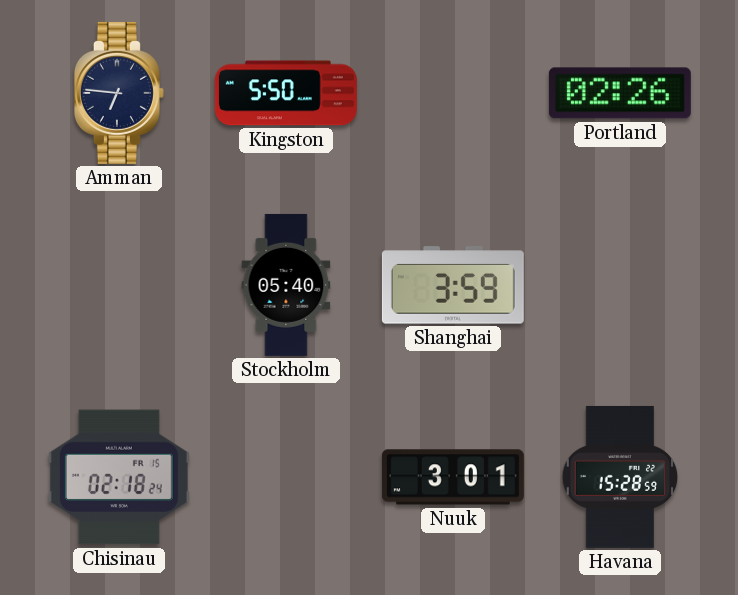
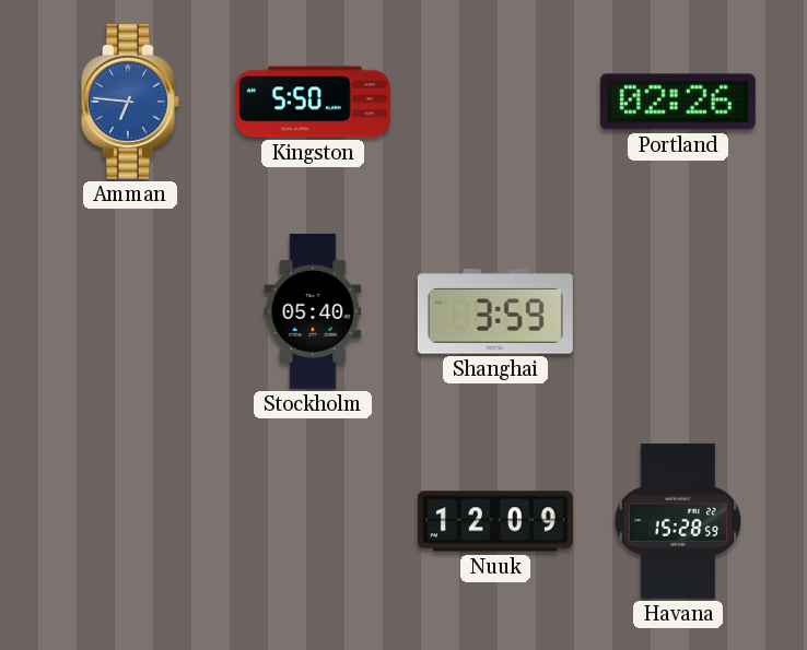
Amman dial: navy -> blue (130, 102)
Chisinau: 02:18 -> none (119, 477)
Nuuk: 3:01 -> 12:09 (495, 521)
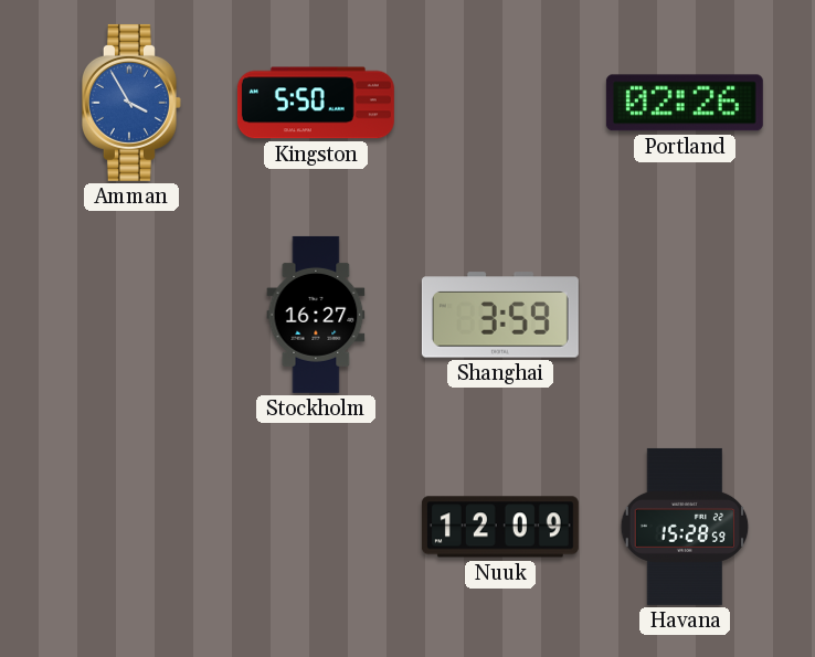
Amman: 6:46 -> 3:55 (131, 103)
Stockholm: 05:40 -> 16:27 (316, 315)
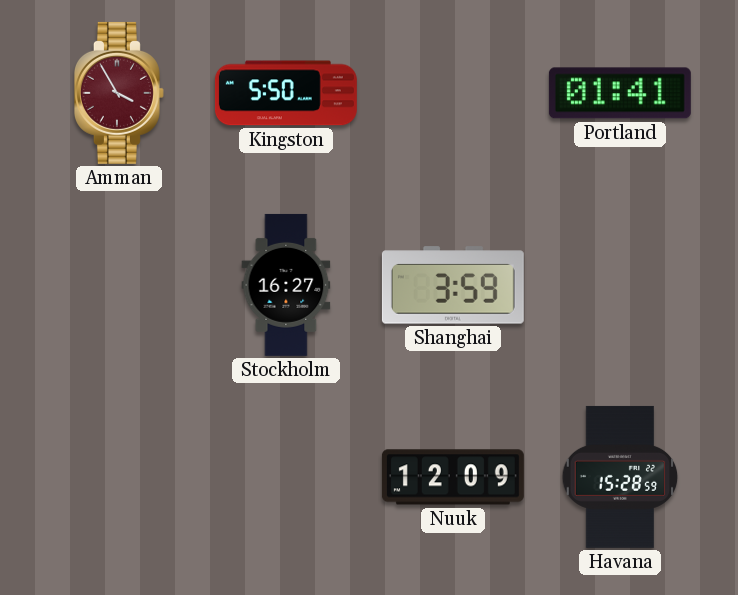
Amman dial: blue -> burgundy (119, 93)
Portland: 02:26 -> 01:41 (620, 93)
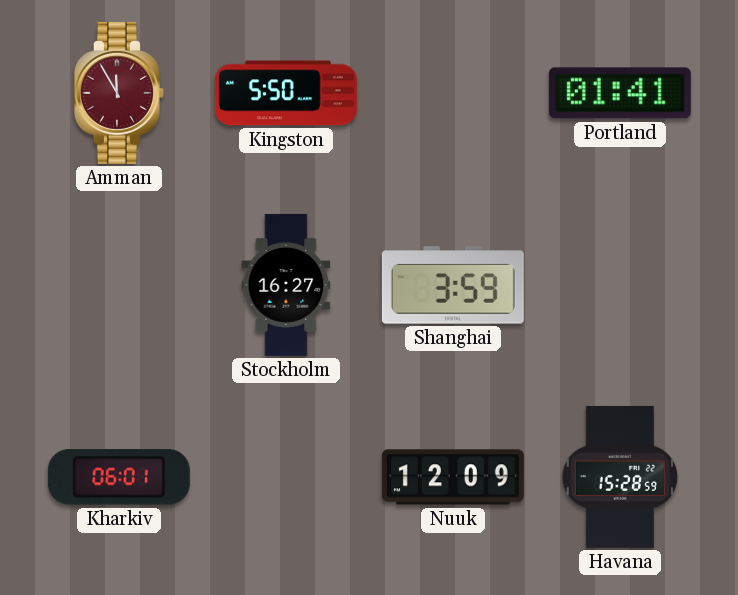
Amman: 3:55 -> 11:55 (119, 93)
Kharkiv: none -> 06:01 (119, 477)
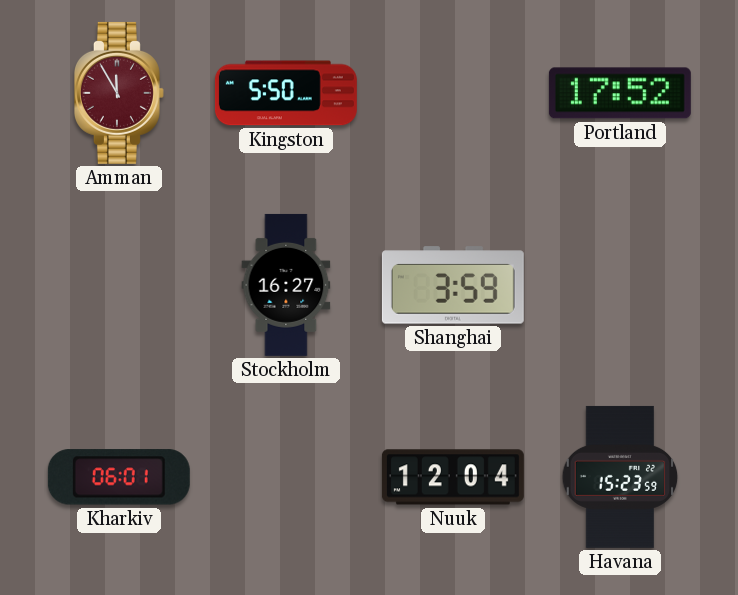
Portland: 01:41 -> 17:52 (620, 93)
Nuuk: 12:09 -> 12:04 (453, 477)
Havana: 15:28 -> 15:23 (620, 477)
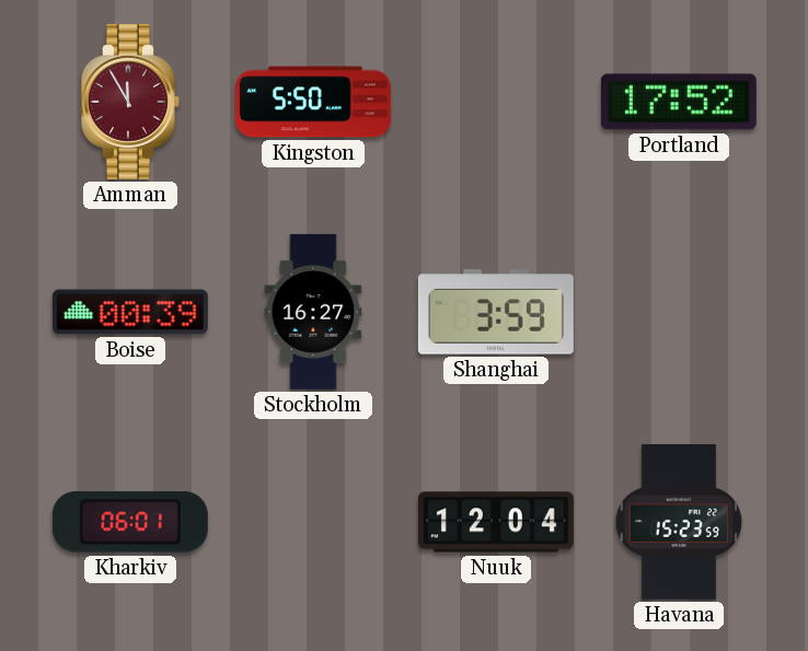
Boise: none -> 00:39 (130, 312)
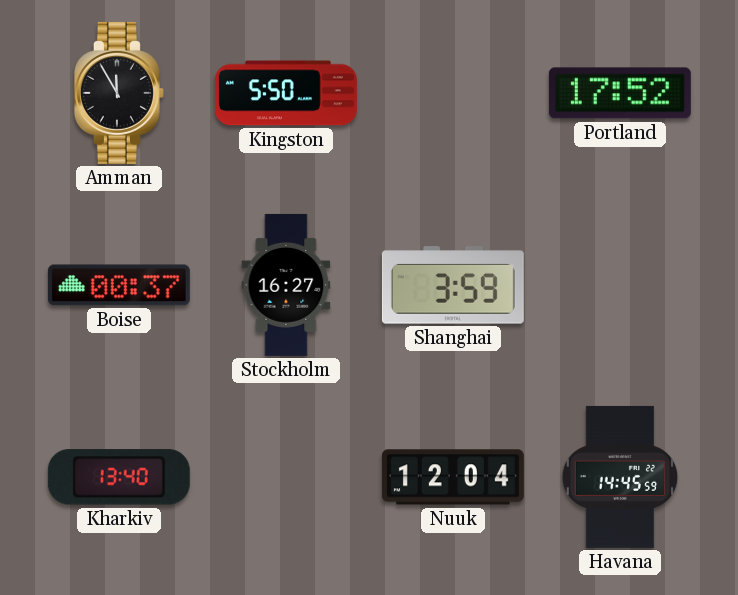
Amman dial: burgundy -> black (119, 93)
Boise: 00:39 -> 00:37 (119, 285)
Kharkiv: 06:01 -> 13:40 (119, 477)
Havana: 15:23 -> 14:45 (620, 477)
